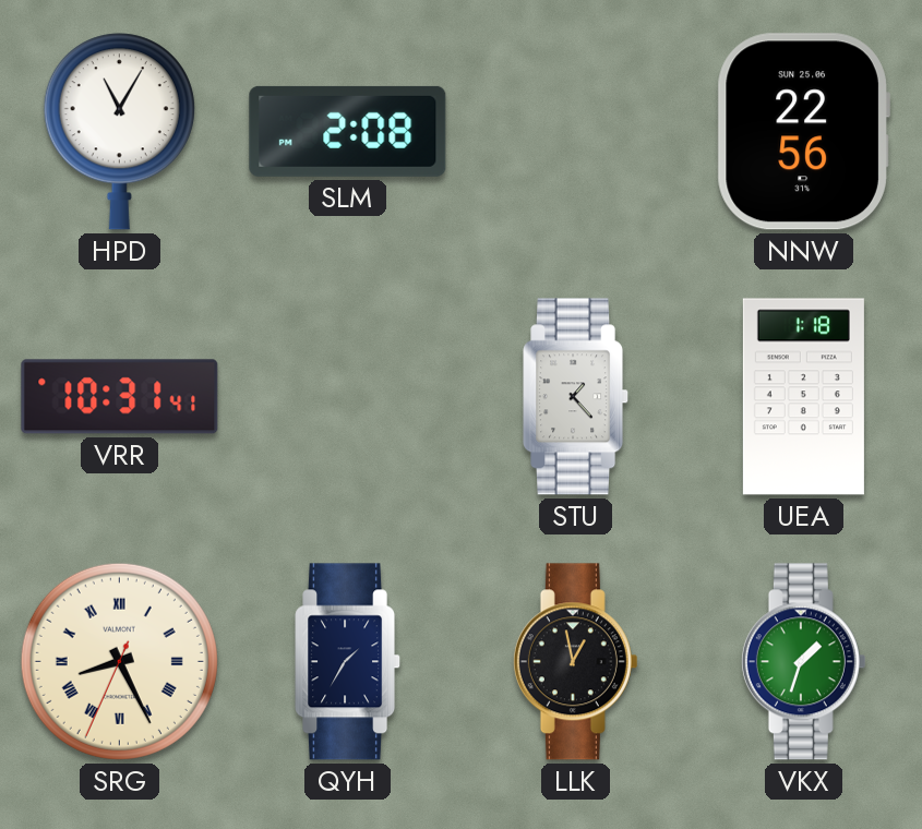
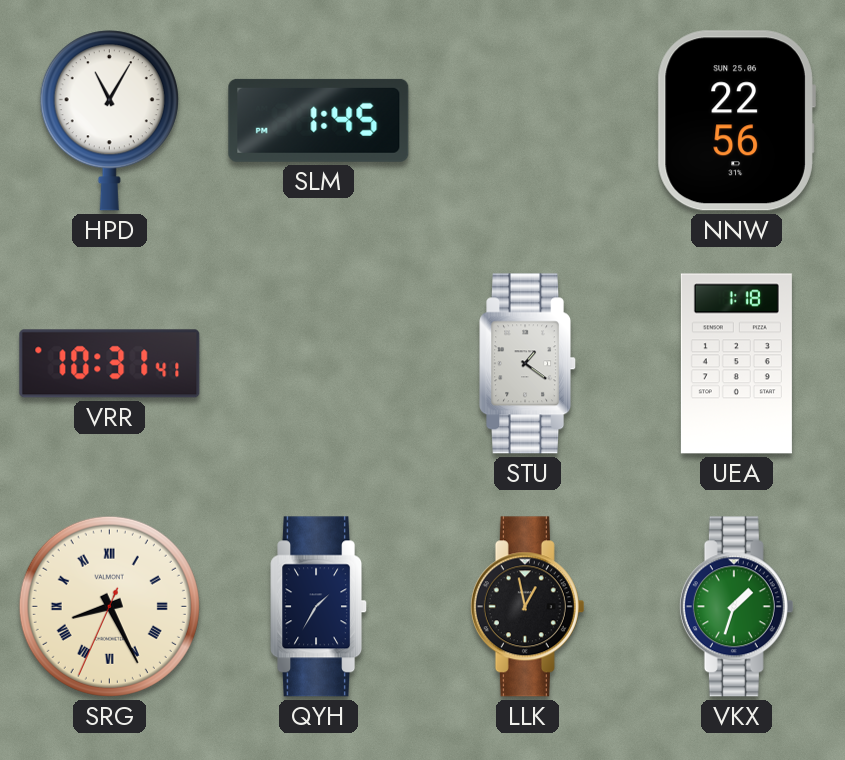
SLM: 2:08 -> 1:45 (319, 120)
STU: 1:23 -> 1:21 (528, 364)
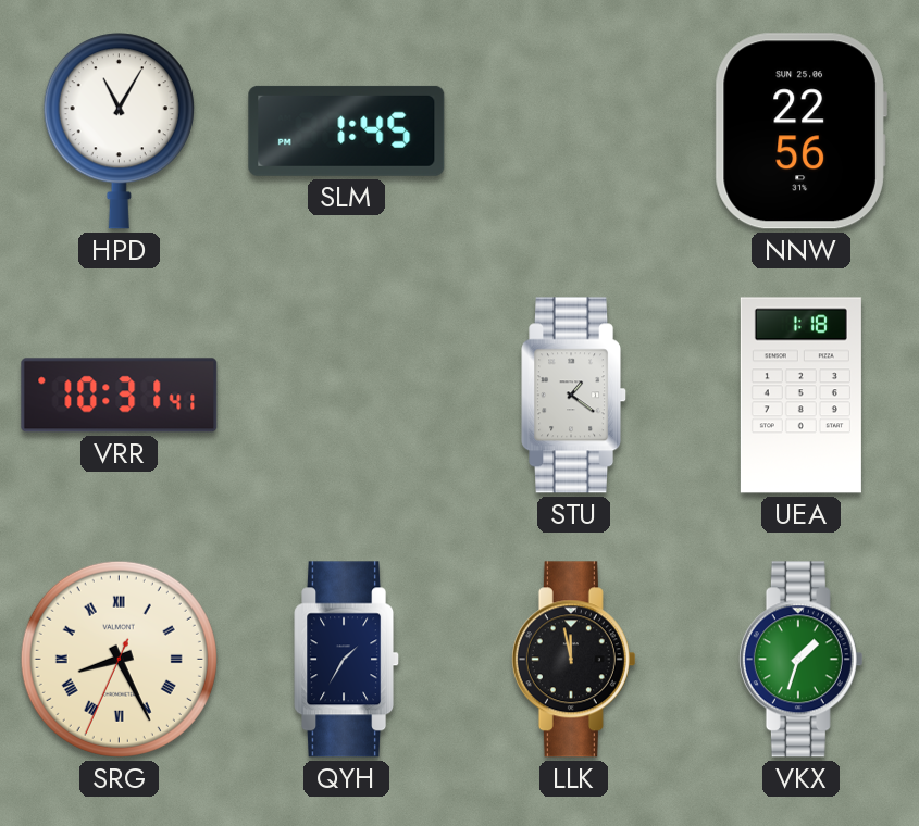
LLK: 12:58 -> 11:58 (573, 660)
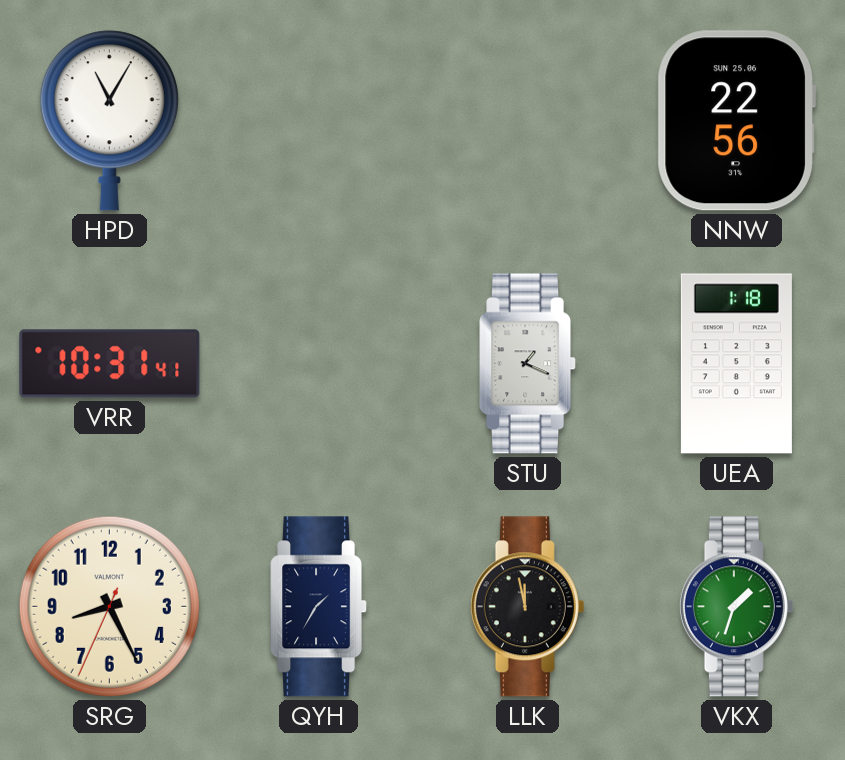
SLM: 1:45 -> none (347, 130)
STU: 1:21 -> 1:19 (528, 364)
SRG numerals: Roman -> Arabic (109, 606)
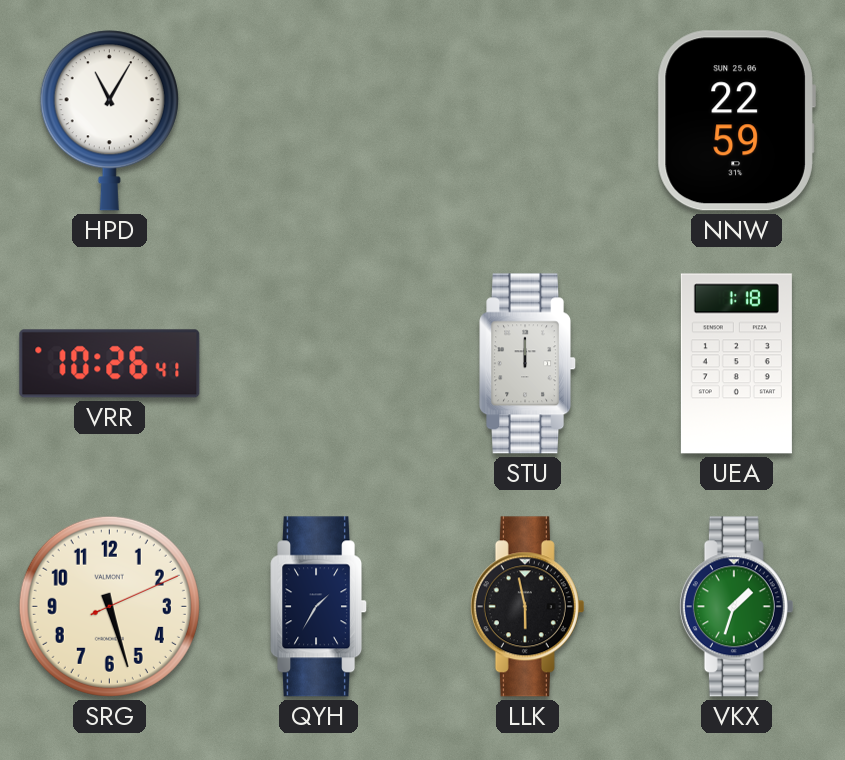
NNW: 22:56 -> 22:59 (736, 121)
VRR: 10:31 -> 10:26 (110, 364)
STU: 1:19 -> 12:00 (528, 364)
SRG: 8:25 -> 5:27 (109, 606)
LLK: 11:58 -> 5:58 (527, 607)
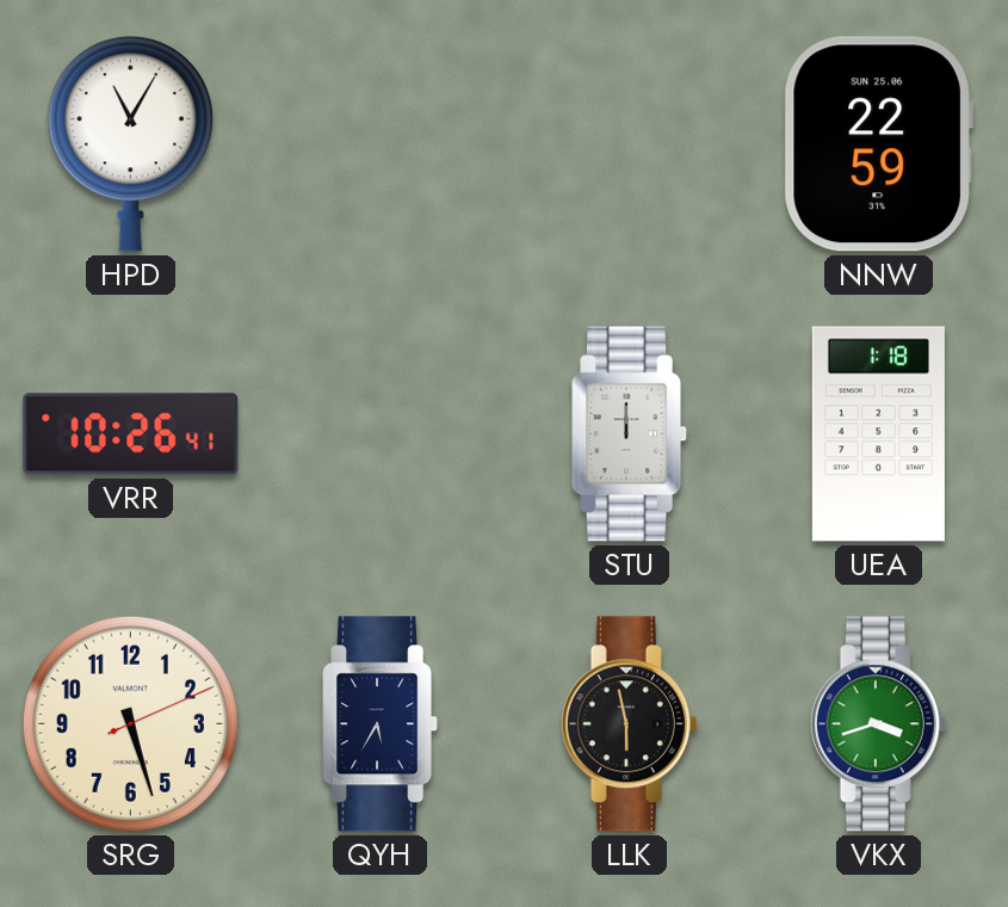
QYH: 1:35 -> 5:35 (381, 724)
VKX: 1:33 -> 3:42 (878, 724)
